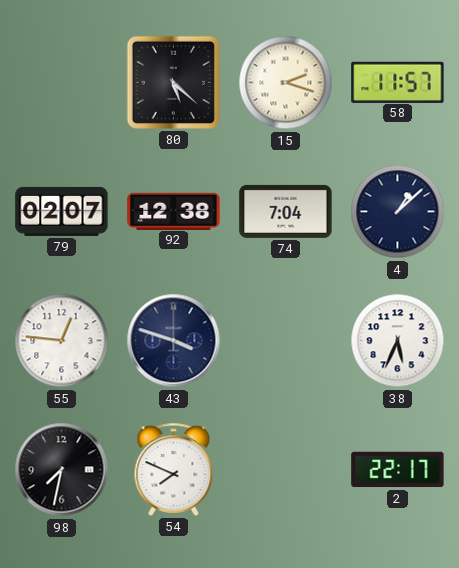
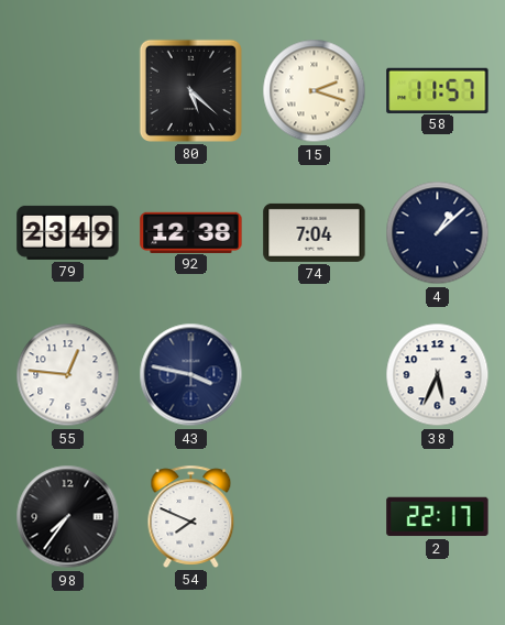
79: 02:07 -> 23:49 (68, 232)
43: 3:48 -> 3:47 (191, 375)
98: 7:32 -> 7:36 (68, 517)
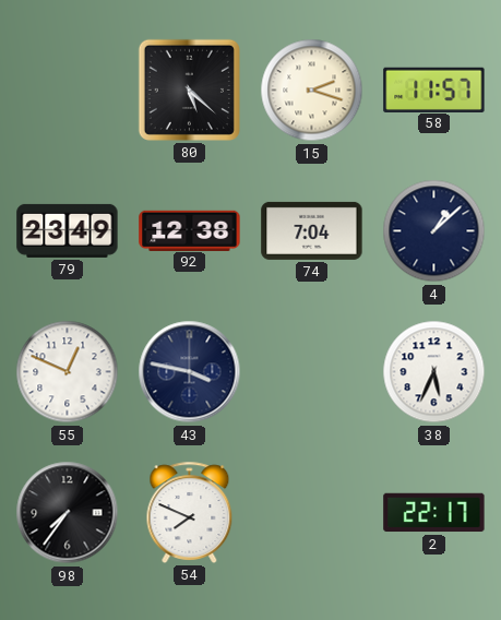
55: 12:46 -> 12:49 (68, 372)
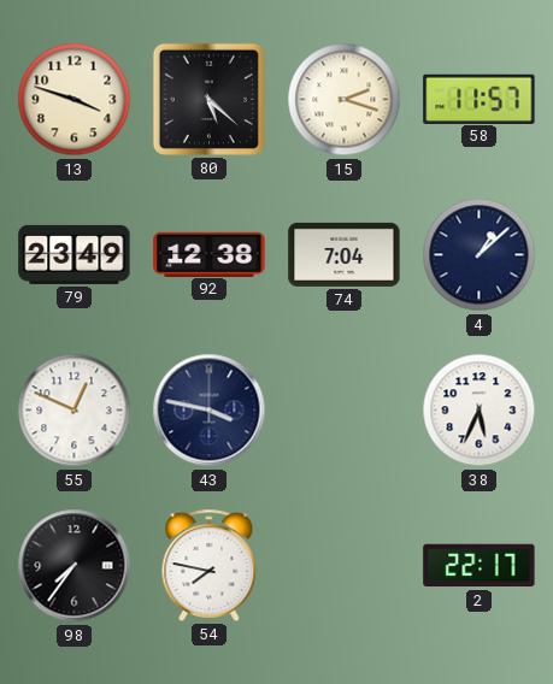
13: none -> 3:48 (75, 100)
54: 7:49 -> 7:47 (210, 565)
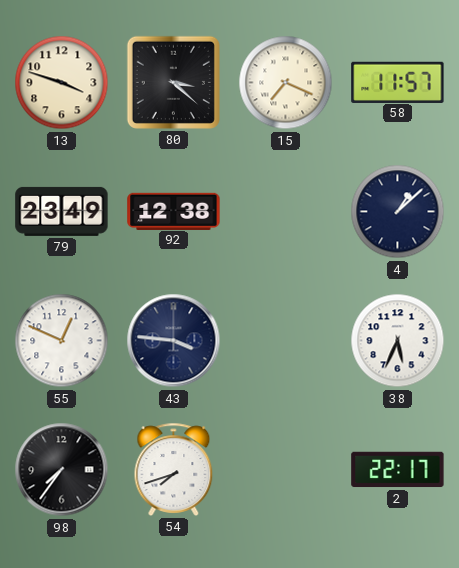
80: 5:22 -> 3:22 (173, 82)
15: 2:18 -> 7:19 (286, 83)
74: 7:04 -> none (345, 254)
43: 3:47 -> 3:46 (174, 341)
54: 7:47 -> 7:42 (174, 469)
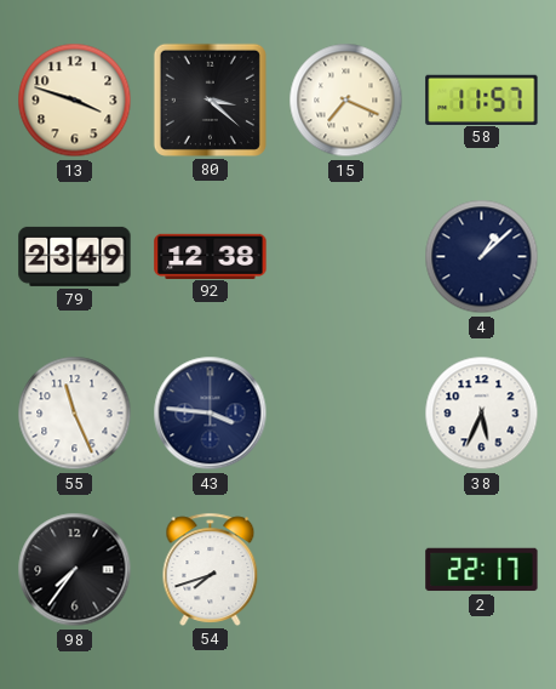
55: 12:49 -> 11:26 (75, 414)
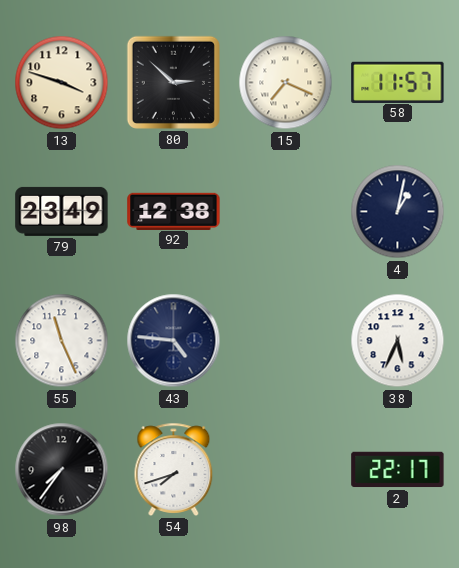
80: 3:22 -> 2:52 (173, 82)
4: 1:08 -> 1:02 (398, 212)
43: 3:46 -> 4:46 (174, 341)
